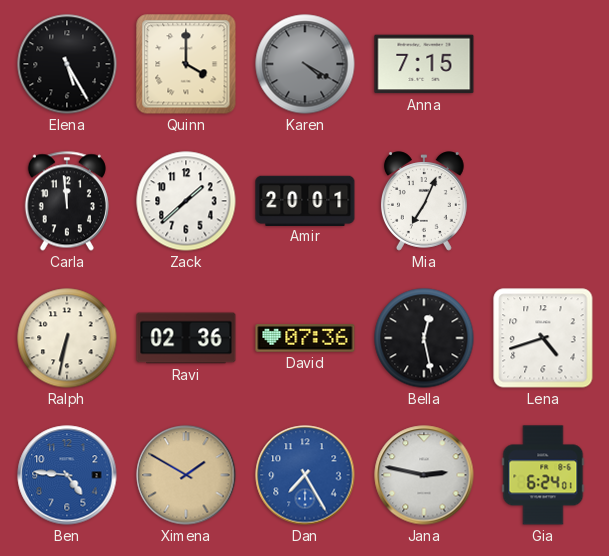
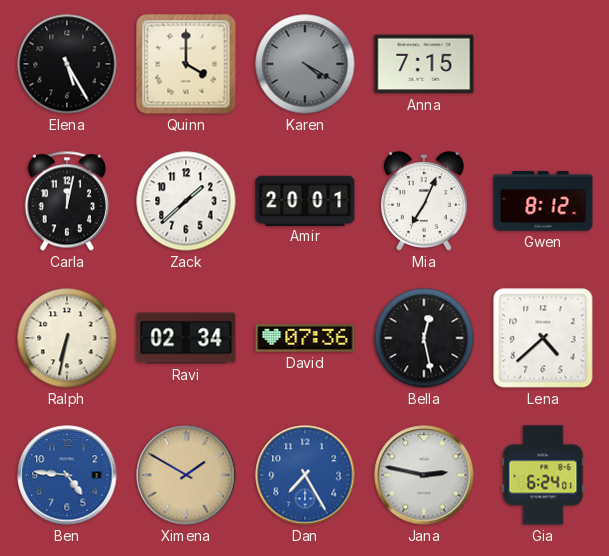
Carla: 11:59 -> 12:02 (67, 201)
Gwen: none -> 8:12 (543, 201)
Ravi: 02:36 -> 02:34 (186, 338)
Lena: 4:42 -> 4:38 (543, 338)
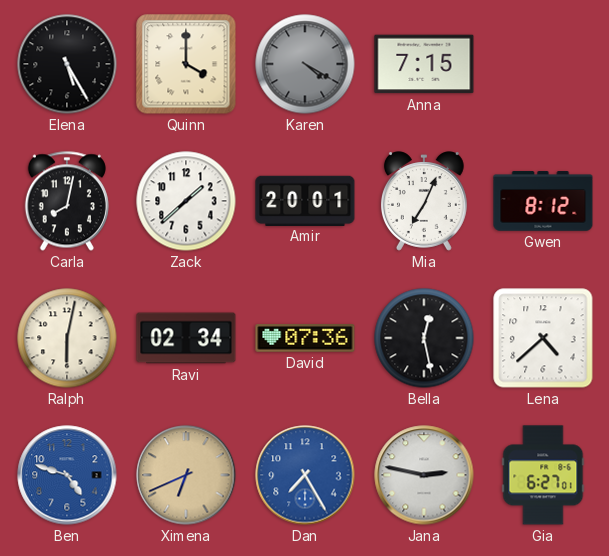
Carla: 12:02 -> 8:02 (67, 201)
Ralph: 6:32 -> 6:02 (67, 338)
Ben: 4:46 -> 4:48 (67, 475)
Ximena: 1:50 -> 6:41 (186, 475)
Gia: 6:24 -> 6:27 (543, 475)
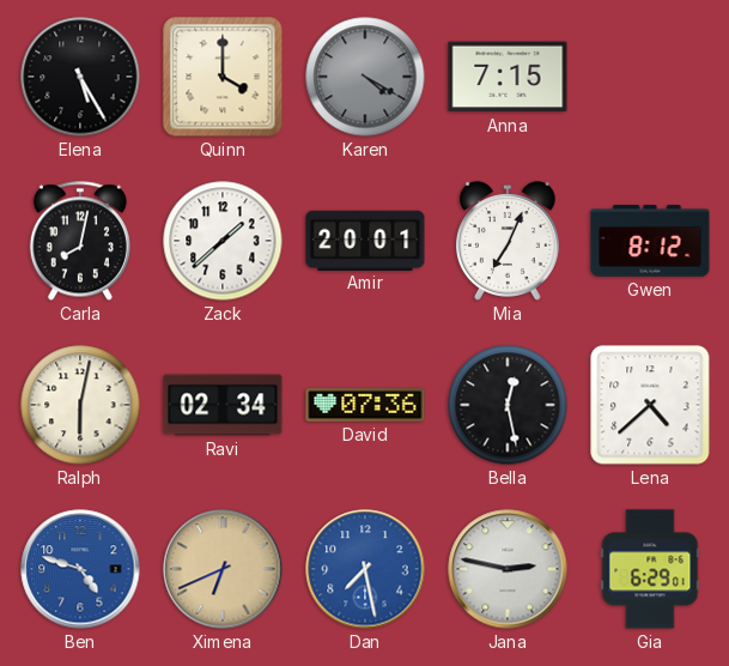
Dan: 7:25 -> 7:28 (365, 569)
Gia: 6:27 -> 6:29 (650, 569)
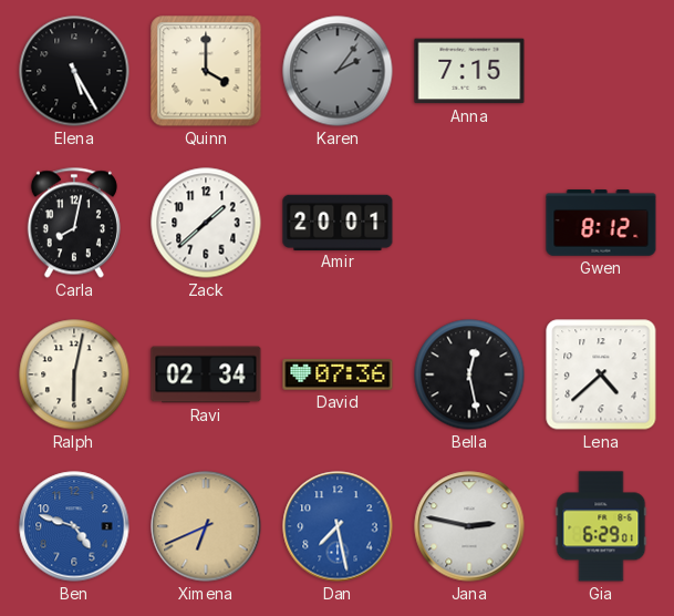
Karen: 4:20 -> 2:06 (338, 71)
Mia: 7:04 -> none (508, 241)
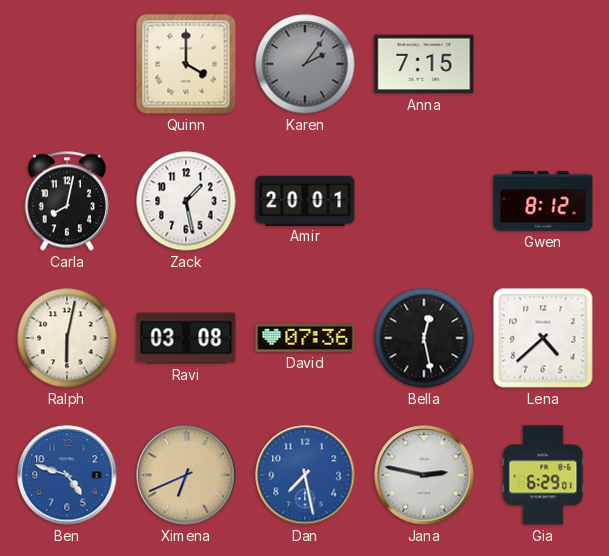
Elena: 5:25 -> none (74, 71)
Zack: 1:38 -> 1:28 (186, 201)
Ravi: 02:34 -> 03:08 (186, 338)
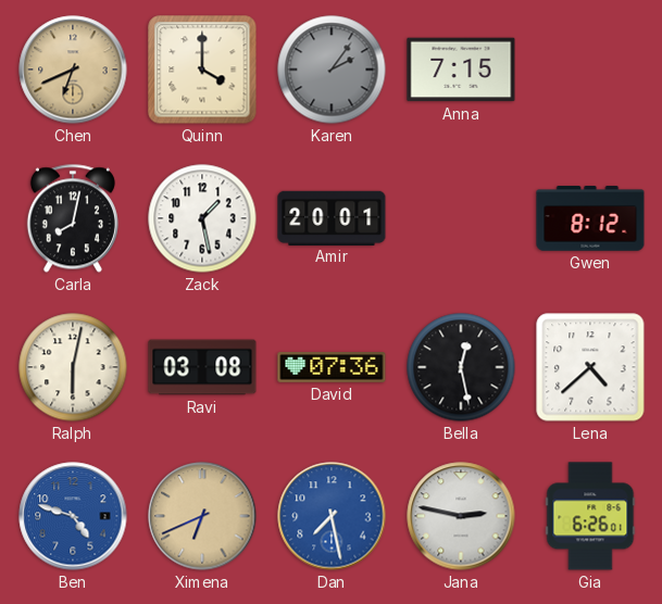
Chen: none -> 6:41 (73, 70)
Gia: 6:29 -> 6:26 (590, 516)
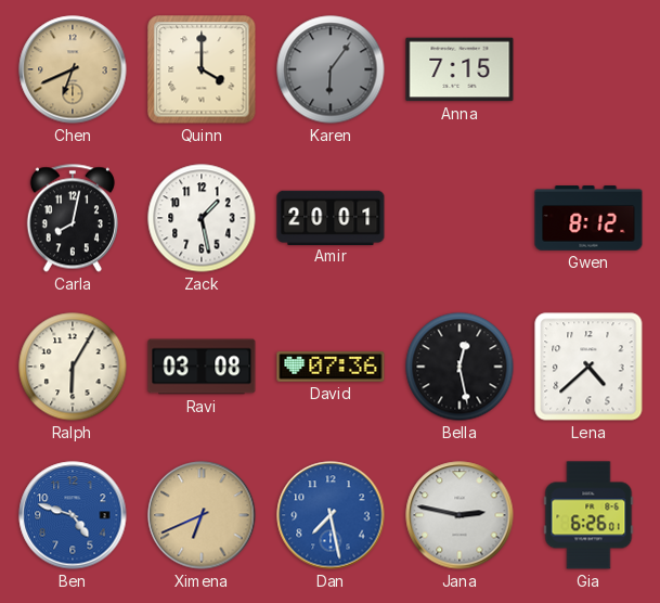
Karen: 2:06 -> 6:06 (331, 69)
Ralph: 6:02 -> 6:05 (73, 367)
